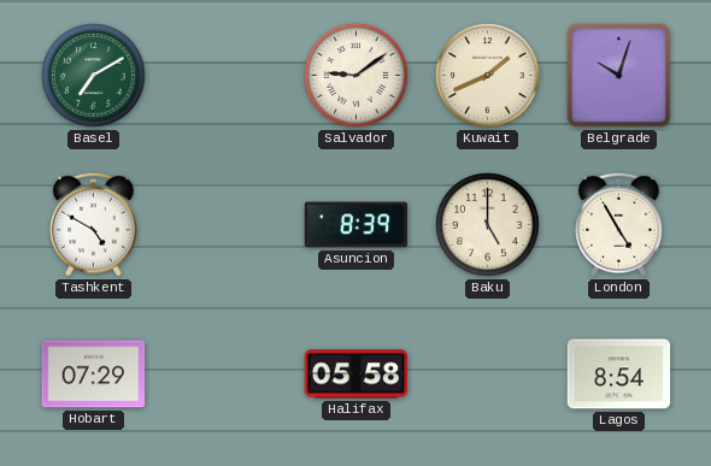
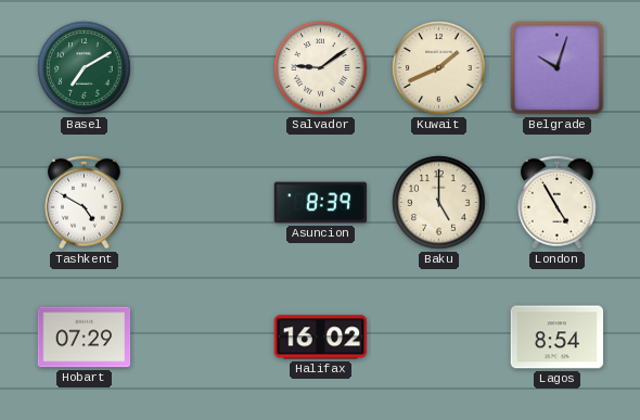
Halifax: 05:58 -> 16:02 (321, 338)
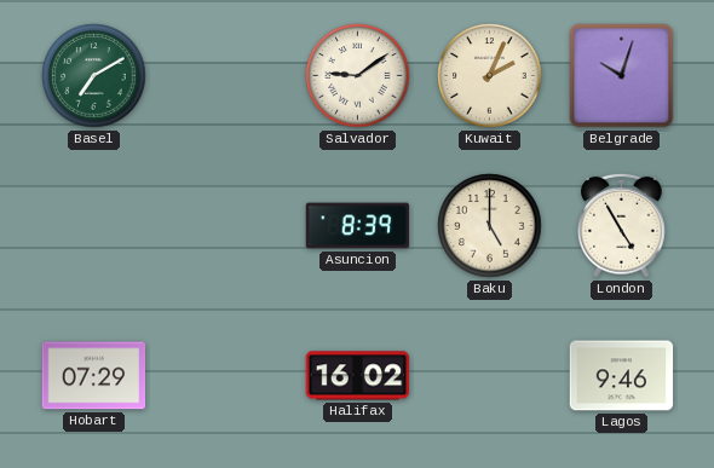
Kuwait: 1:41 -> 2:04 (490, 76)
Tashkent: 4:50 -> none (85, 202)
Lagos: 8:54 -> 9:46 (622, 376)
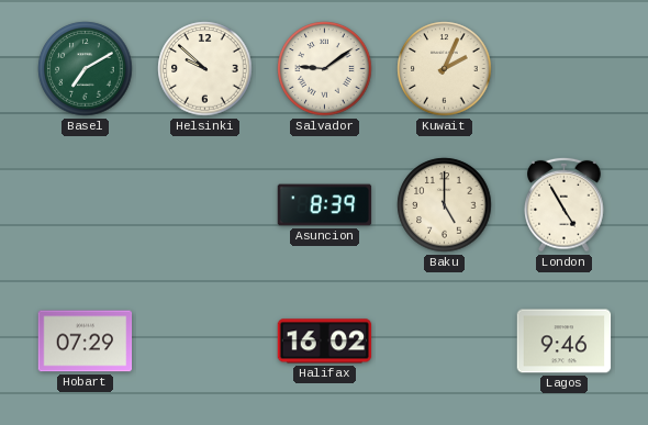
Helsinki: none -> 9:52 (205, 69)
Belgrade: 10:03 -> none (622, 76)
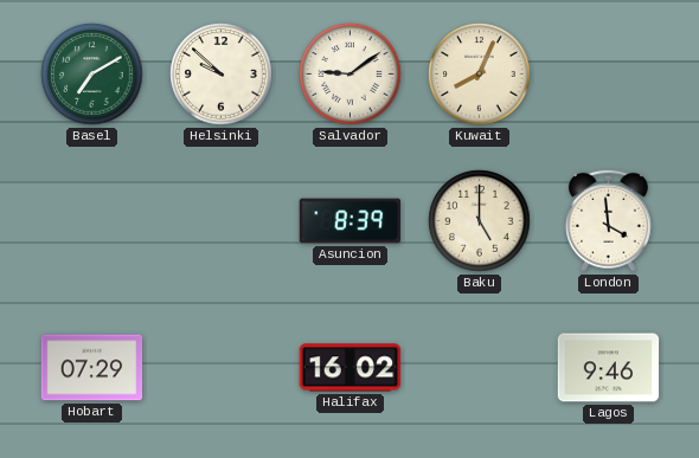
Kuwait: 2:04 -> 8:04 (480, 75)
London: 4:55 -> 3:59 (609, 220)
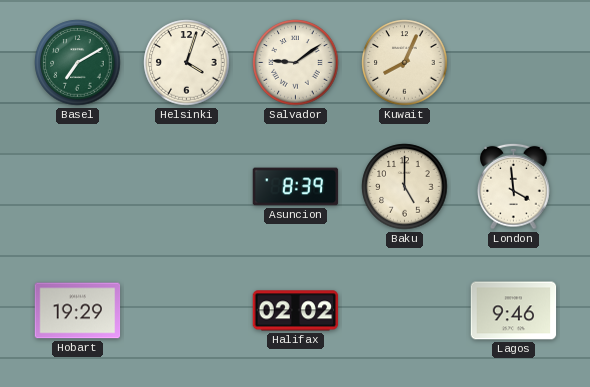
Helsinki: 9:52 -> 4:03 (187, 63)
Hobart: 07:29 -> 19:29 (78, 311)
Halifax: 16:02 -> 02:02 (296, 311)
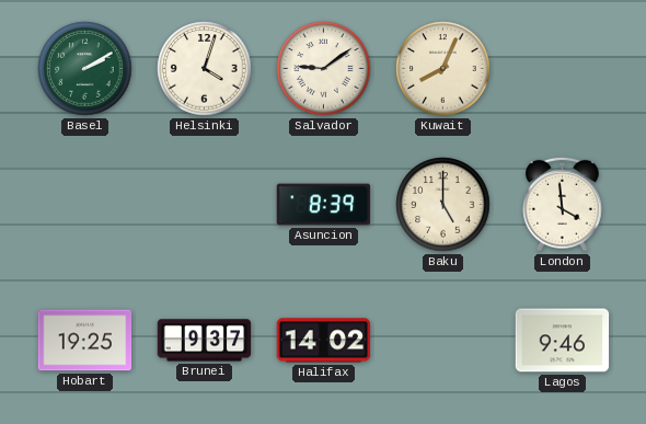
Basel: 7:10 -> 2:10 (85, 69)
Hobart: 19:29 -> 19:25 (85, 341)
Brunei: none -> 9:37 (205, 341)
Halifax: 02:02 -> 14:02 (324, 341)
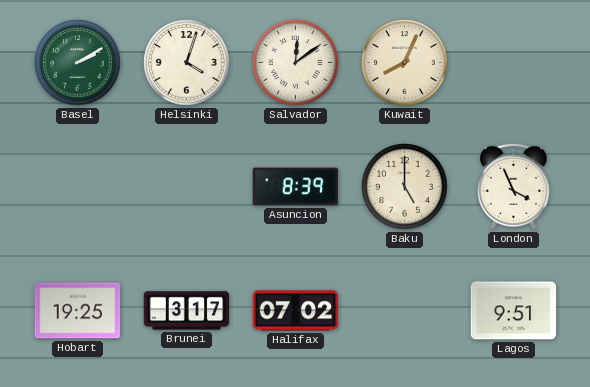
Salvador: 9:09 -> 12:09 (296, 63)
London: 3:59 -> 3:56 (514, 186)
Brunei: 9:37 -> 3:17 (187, 311)
Halifax: 14:02 -> 07:02 (296, 311)
Lagos: 9:46 -> 9:51 (514, 311)
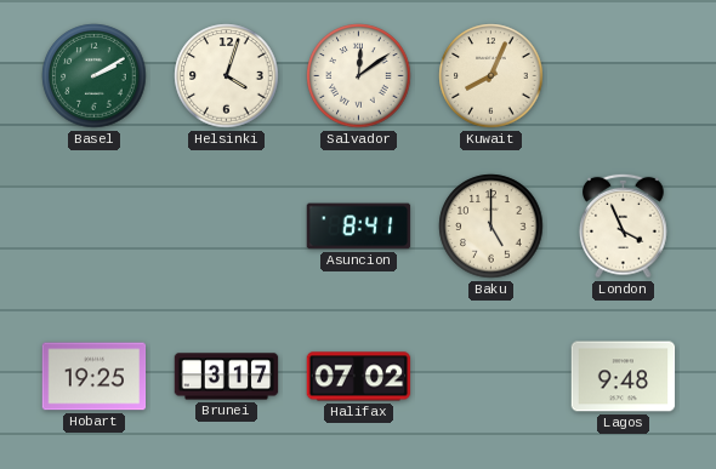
Asuncion: 8:39 -> 8:41 (359, 227)
Lagos: 9:51 -> 9:48 (624, 377)
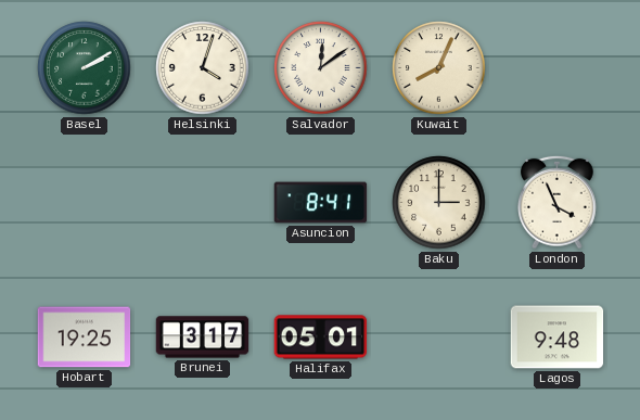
Baku: 5:00 -> 3:00 (439, 203)
Halifax: 07:02 -> 05:01 (321, 338)
